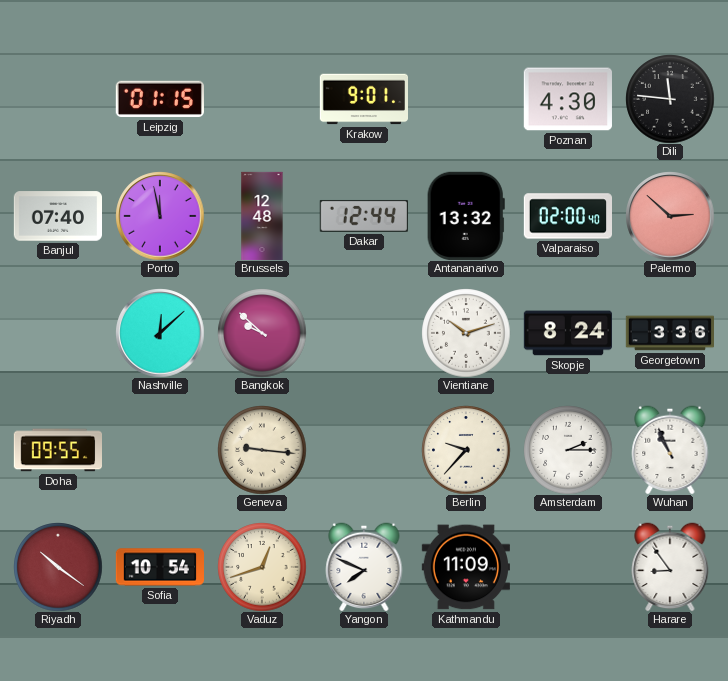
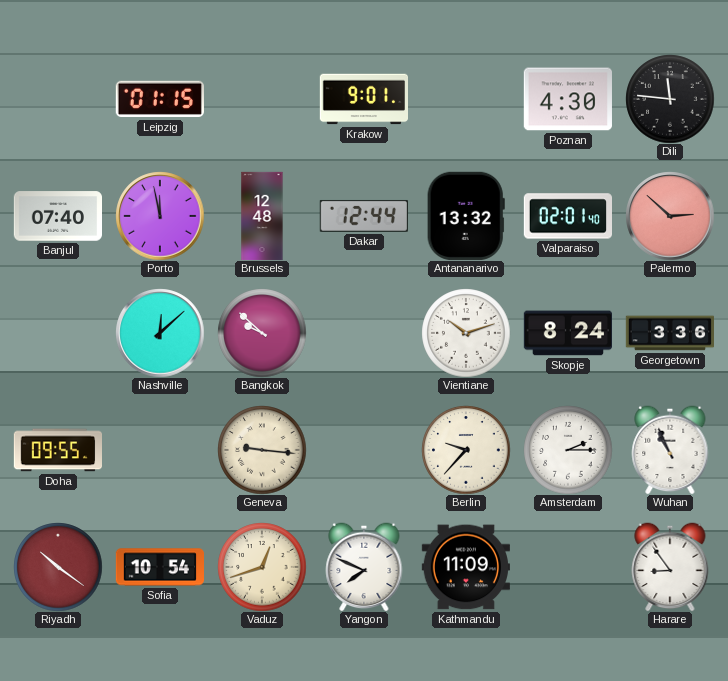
Valparaiso: 02:00 -> 02:01 (567, 216)
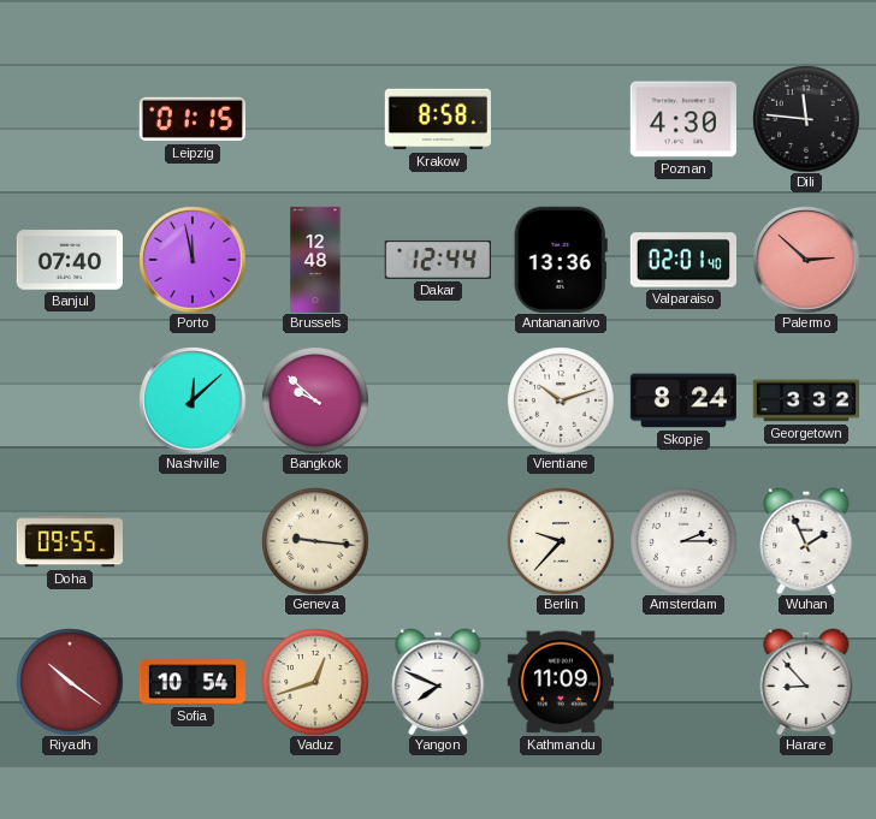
Krakow: 9:01 -> 8:58 (437, 119)
Antananarivo: 13:32 -> 13:36 (561, 260)
Georgetown: 3:36 -> 3:32 (805, 400)
Wuhan: 10:56 -> 1:56 (806, 541)
Harare: 8:54 -> 8:53 (806, 682)
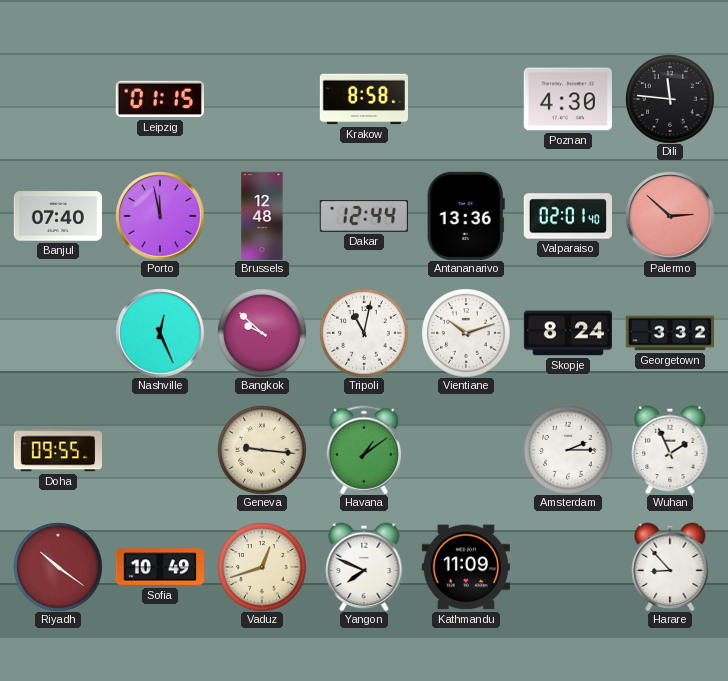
Nashville: 12:08 -> 12:26 (160, 333)
Tripoli: none -> 11:02 (364, 333)
Havana: none -> 1:09 (363, 450)
Berlin: 9:37 -> none (561, 541)
Sofia: 10:54 -> 10:49 (159, 567)
